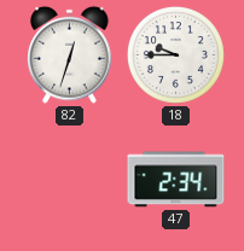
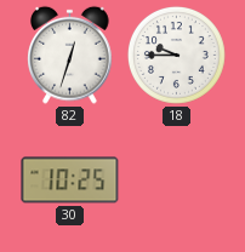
30: none -> 10:25 (70, 181)
47: 2:34 -> none (176, 180)
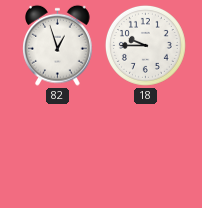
82: 12:33 -> 12:57 (58, 45)
30: 10:25 -> none (70, 181)
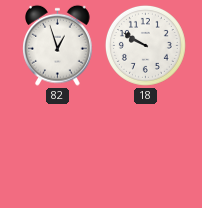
18: 9:45 -> 9:50 (145, 45)
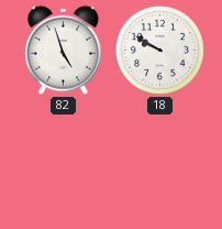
82: 12:57 -> 4:57 (64, 50)
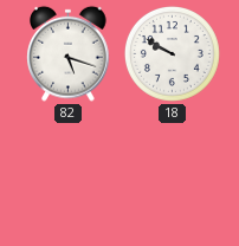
82: 4:57 -> 5:18 (69, 53)
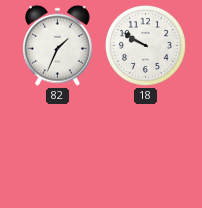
82: 5:18 -> 1:34 (58, 45)
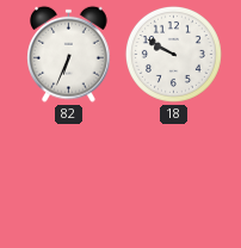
82: 1:34 -> 6:34 (69, 54)
